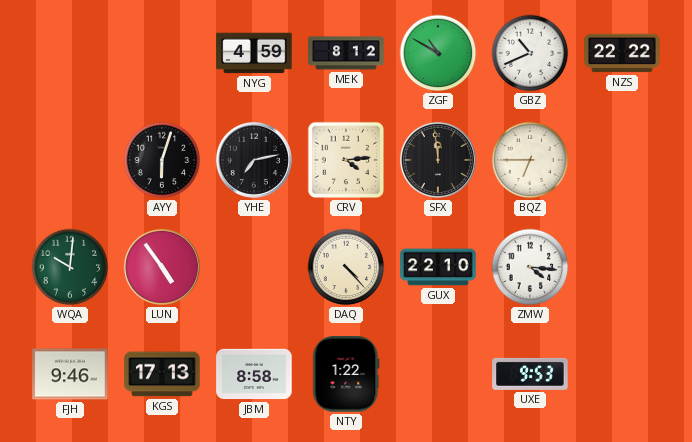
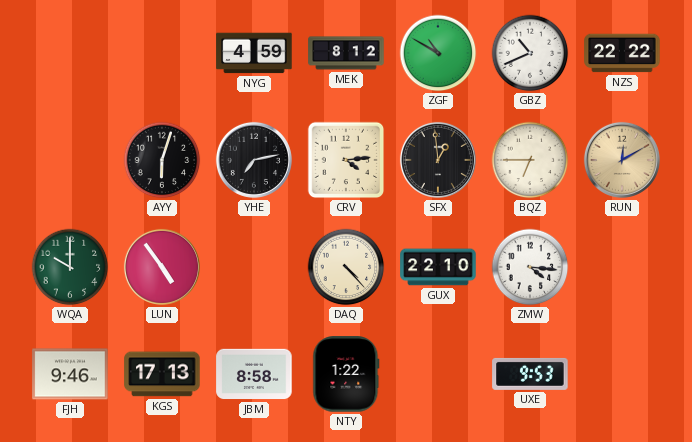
SFX: 11:59 -> 12:59 (438, 160)
RUN: none -> 12:10 (622, 160)
WQA: 10:01 -> 10:00 (70, 267)
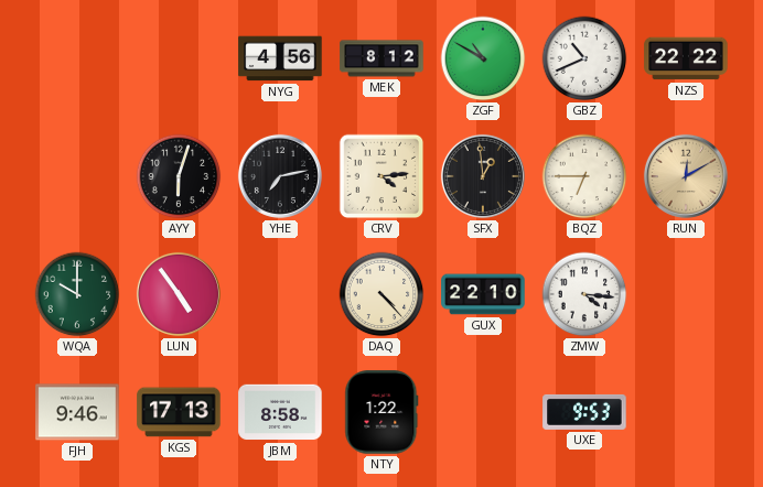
NYG: 4:59 -> 4:56 (280, 58)
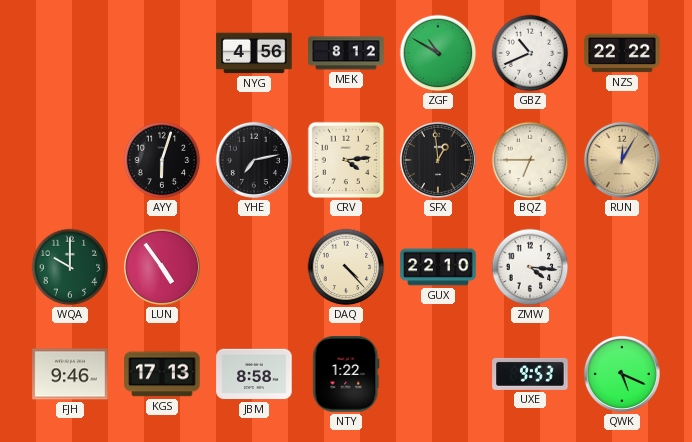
RUN: 12:10 -> 12:05 (622, 160)
QWK: none -> 5:19 (622, 374)
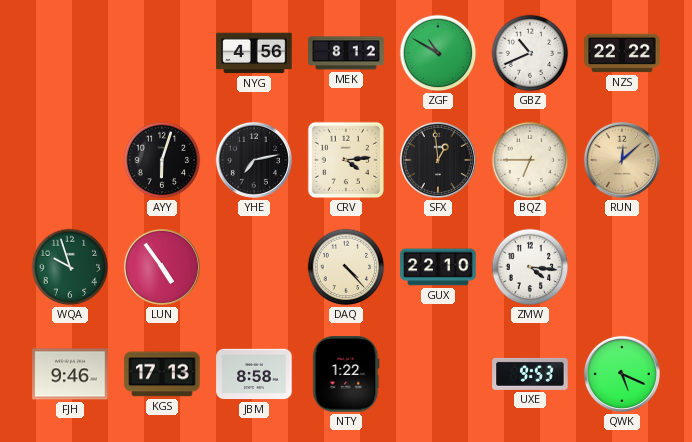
RUN: 12:05 -> 12:08 (622, 160)
WQA: 10:00 -> 9:57 (70, 267)
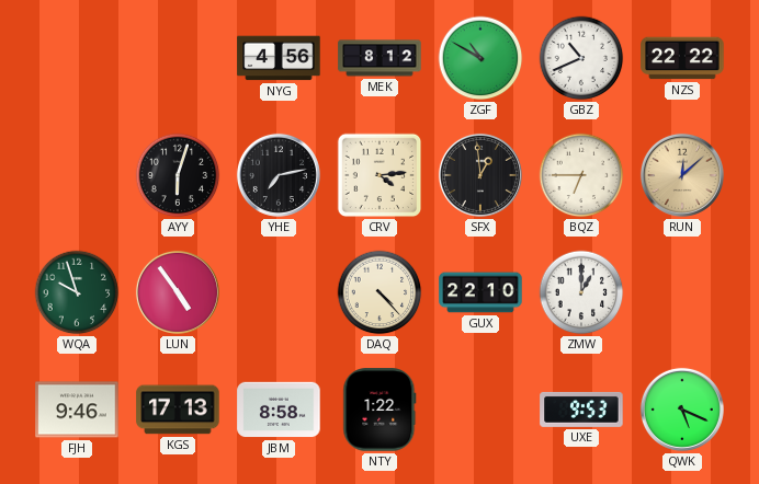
ZMW: 4:16 -> 1:00 (581, 292)
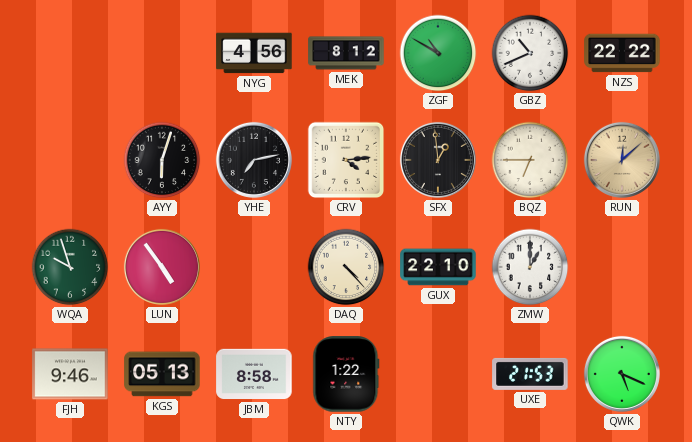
KGS: 17:13 -> 05:13 (162, 374)
UXE: 9:53 -> 21:53 (530, 374)
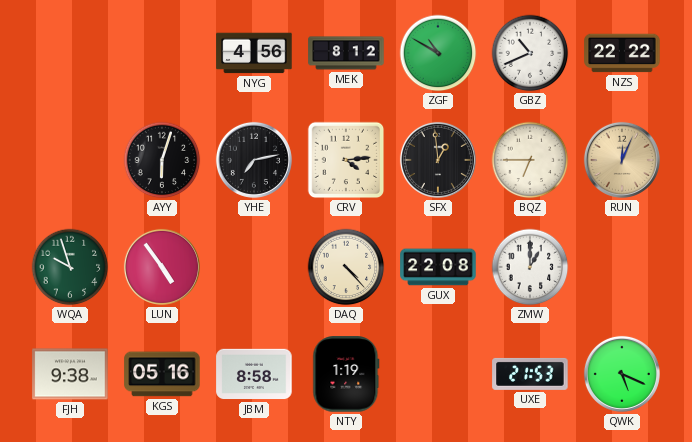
RUN: 12:08 -> 12:04 (622, 160)
GUX: 22:10 -> 22:08 (438, 267)
FJH: 9:46 -> 9:38 (70, 374)
KGS: 05:13 -> 05:16 (162, 374)
NTY: 1:22 -> 1:19 (346, 374)
